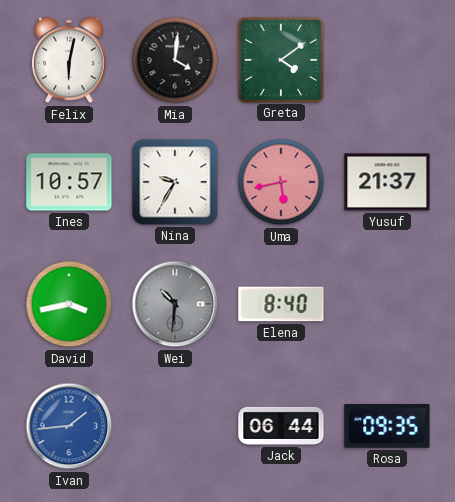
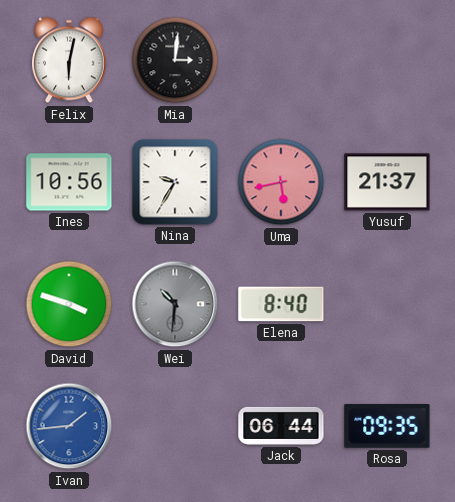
Mia: 4:01 -> 3:01 (175, 60)
Greta: 4:09 -> none (280, 59)
Ines: 10:57 -> 10:56 (69, 182)
David: 3:43 -> 3:48 (69, 304)
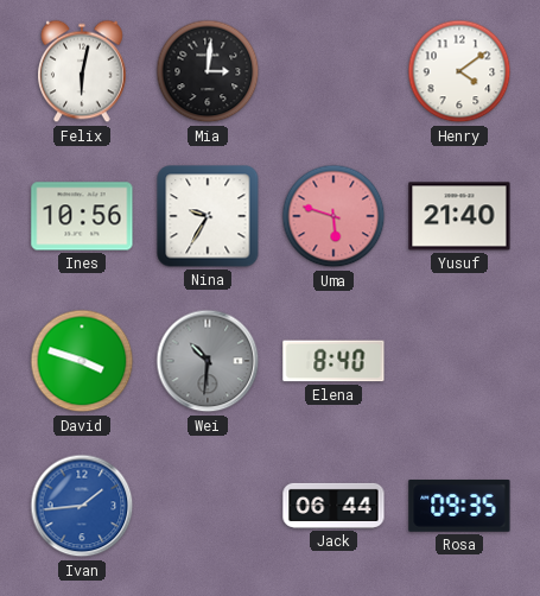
Henry: none -> 4:09 (459, 71)
Uma: 5:43 -> 5:48 (333, 216)
Yusuf: 21:37 -> 21:40 (459, 216)
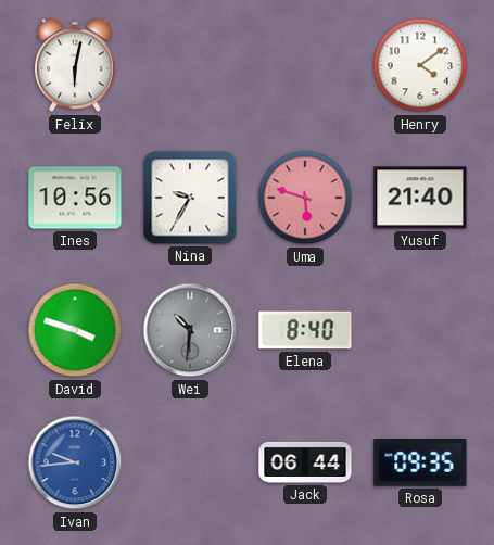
Mia: 3:01 -> none (208, 71)
Ivan: 1:44 -> 9:44 (75, 462)
